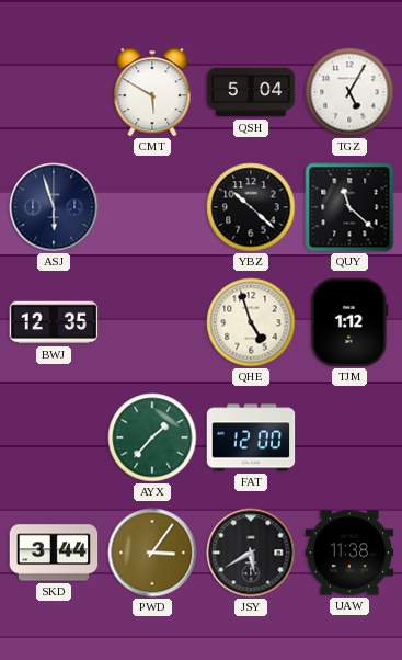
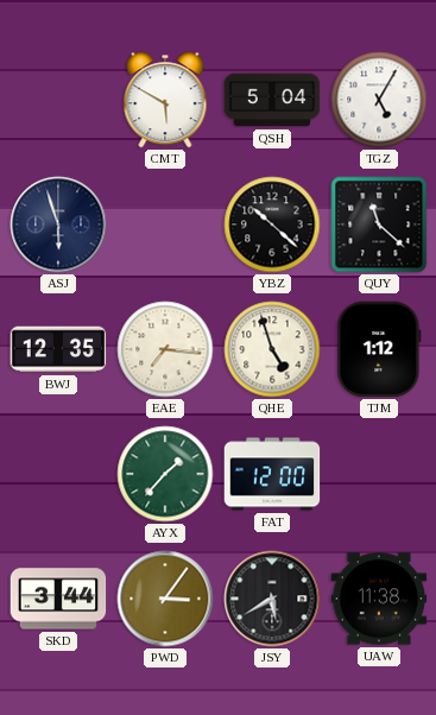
EAE: none -> 7:16 (165, 349)
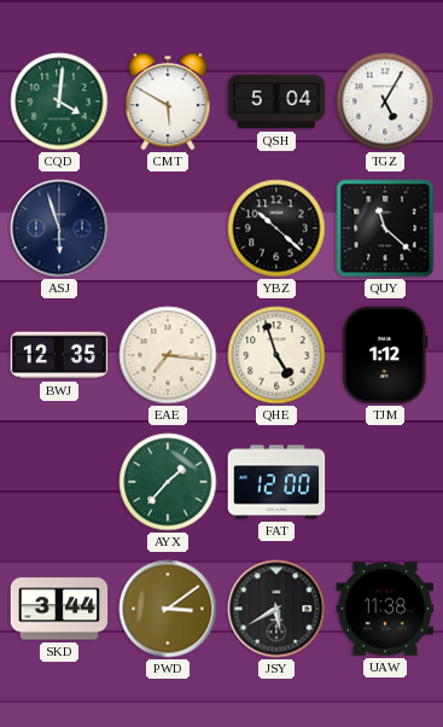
CQD: none -> 4:01 (59, 101)
PWD: 3:06 -> 3:09 (168, 609)
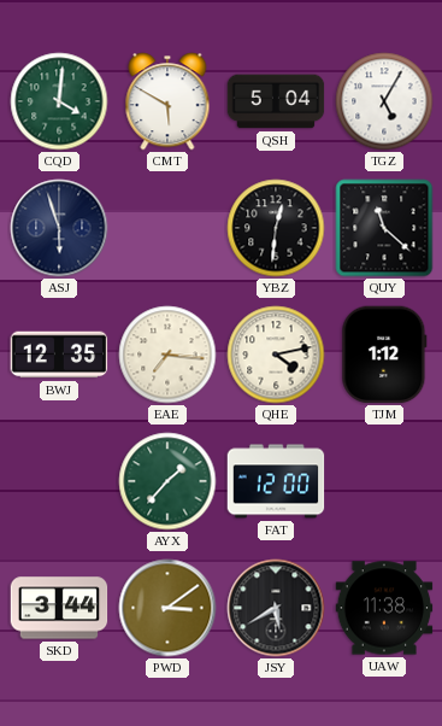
YBZ: 10:22 -> 12:31 (276, 228)
QHE: 4:57 -> 4:13 (276, 355)
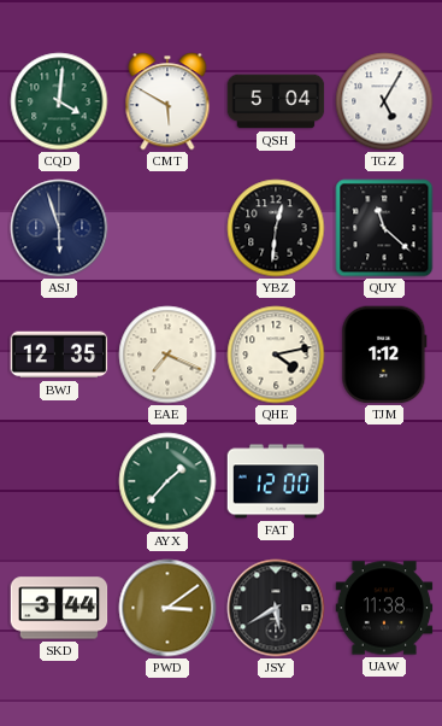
EAE: 7:16 -> 7:19 (167, 355)
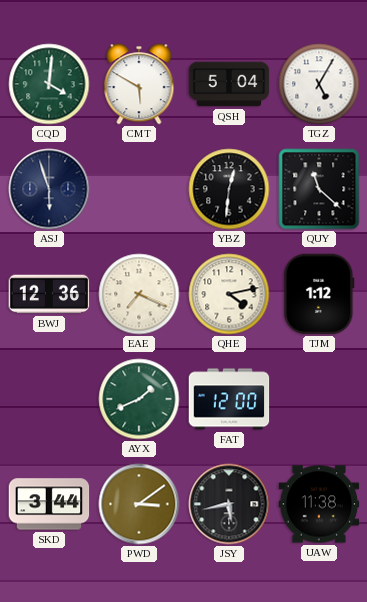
BWJ: 12:35 -> 12:36 (49, 294)
AYX: 1:37 -> 1:41 (139, 399)
JSY: 5:40 -> 5:43 (229, 504)
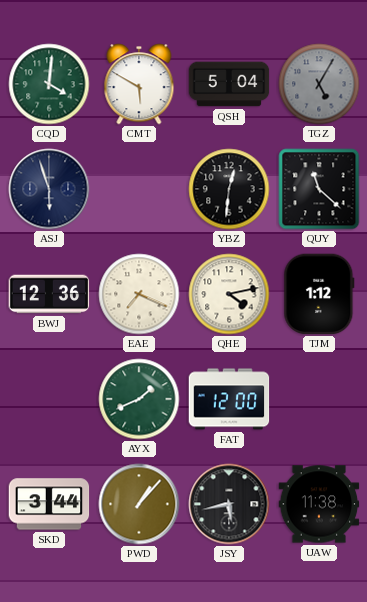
TGZ dial: white -> grey (319, 84)
PWD: 3:09 -> 1:07 (139, 504)
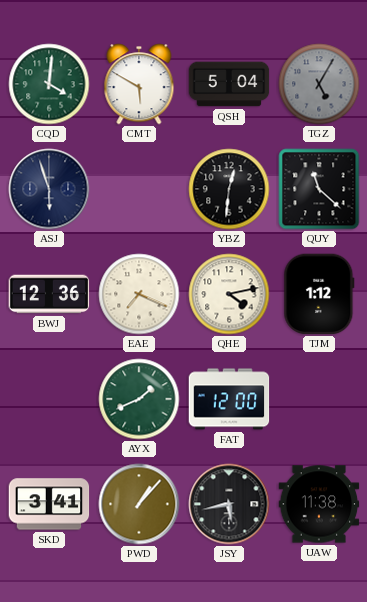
SKD: 3:44 -> 3:41 (49, 504)
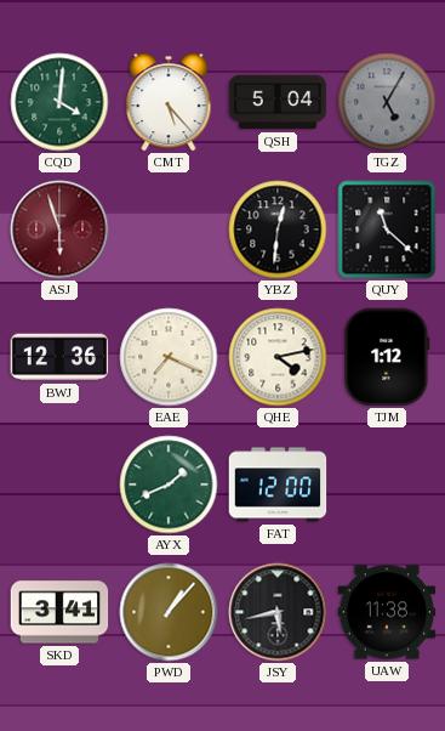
CMT: 5:50 -> 5:23 (169, 102)
ASJ dial: navy -> burgundy (59, 229)
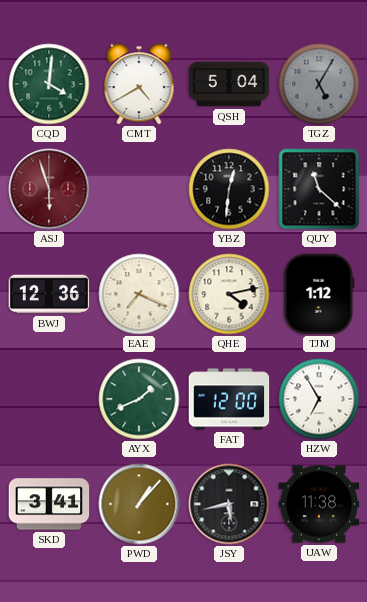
CMT: 5:23 -> 4:40 (139, 84)
HZW: none -> 6:55 (319, 399)
